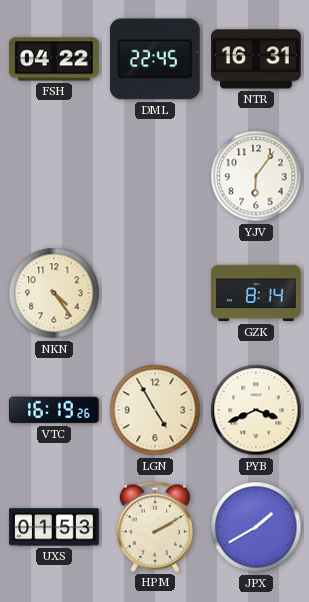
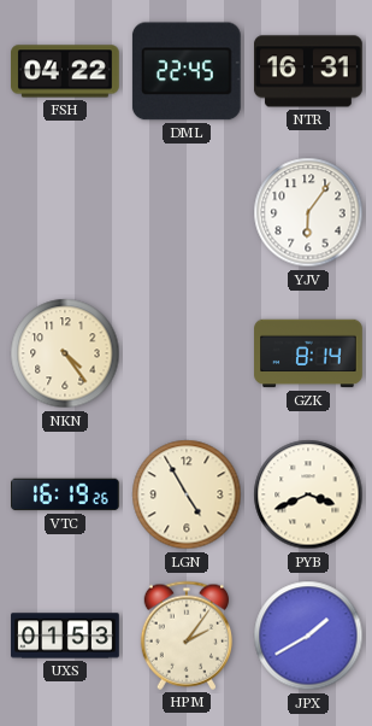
HPM: 2:10 -> 2:06 (185, 636)
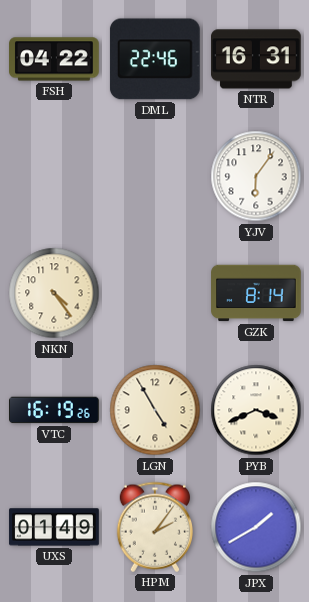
DML: 22:45 -> 22:46 (155, 59)
UXS: 01:53 -> 01:49 (54, 527)
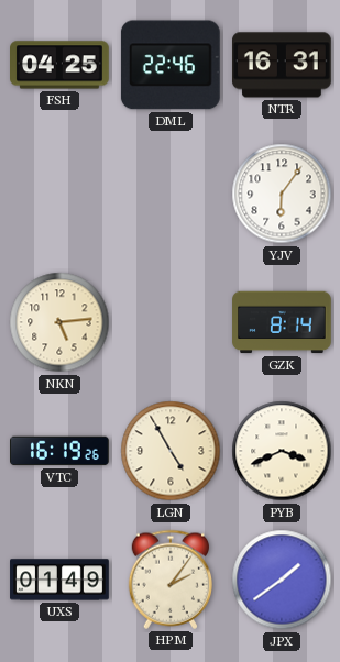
FSH: 04:22 -> 04:25 (61, 65)
NKN: 4:24 -> 5:14 (59, 322)
JPX: 1:40 -> 1:39 (282, 580)
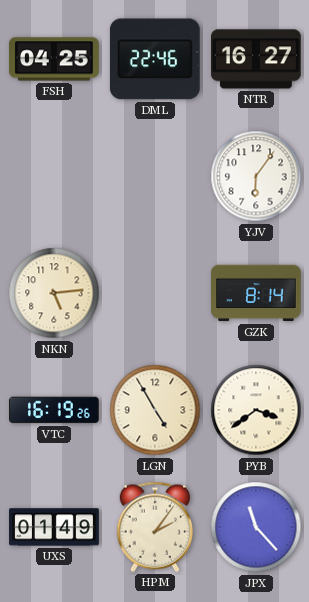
NTR: 16:31 -> 16:27 (257, 59)
PYB: 3:41 -> 3:39 (256, 410)
JPX: 1:39 -> 11:23 (256, 527)
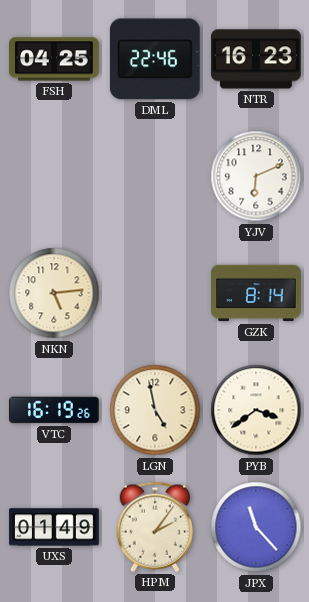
NTR: 16:27 -> 16:23 (257, 59)
YJV: 6:06 -> 6:11 (256, 176)
LGN: 4:55 -> 4:58 (155, 410)
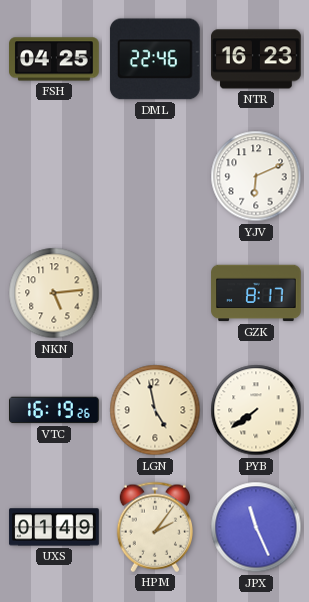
GZK: 8:14 -> 8:17 (256, 293)
PYB: 3:39 -> 7:39 (256, 410)
JPX: 11:23 -> 11:26 (256, 527)
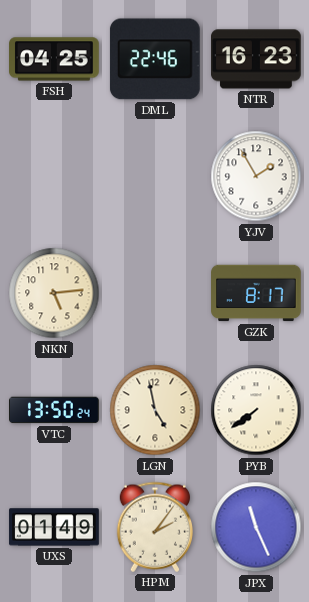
YJV: 6:11 -> 1:55 (256, 176)
VTC: 16:19 -> 13:50 (55, 410)
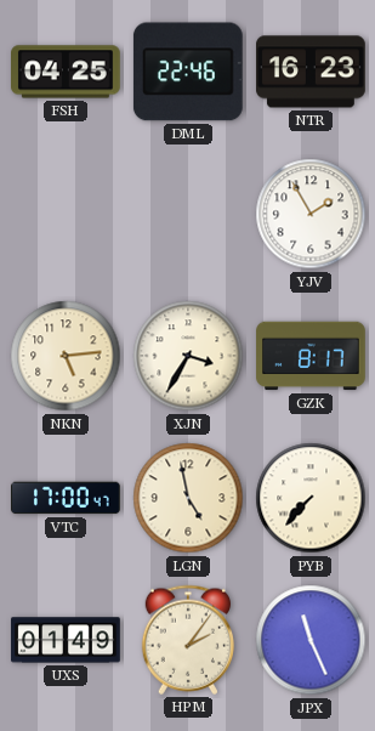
XJN: none -> 3:35 (188, 356)
VTC: 13:50 -> 17:00 (67, 498)
PYB: 7:39 -> 7:37 (311, 498)
